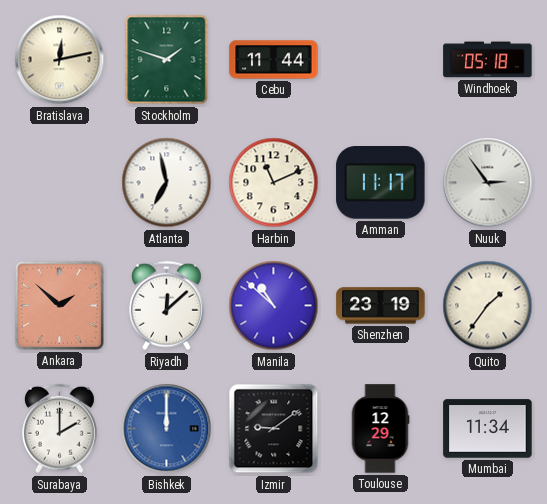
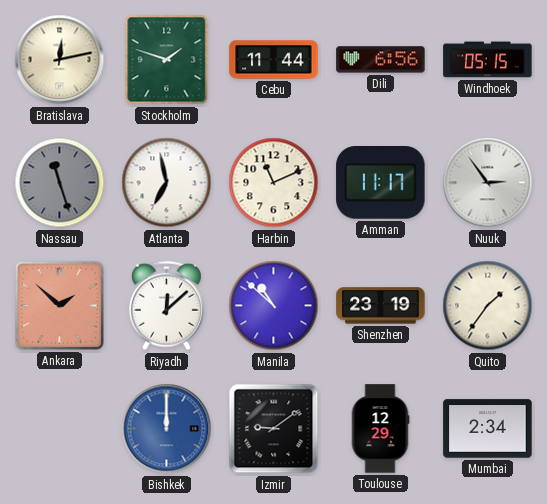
Dili: none -> 6:56 (381, 60)
Windhoek: 05:18 -> 05:15 (488, 60)
Nassau: none -> 11:27 (60, 183)
Surabaya: 2:00 -> none (59, 429)
Mumbai: 11:34 -> 2:34 (488, 429)
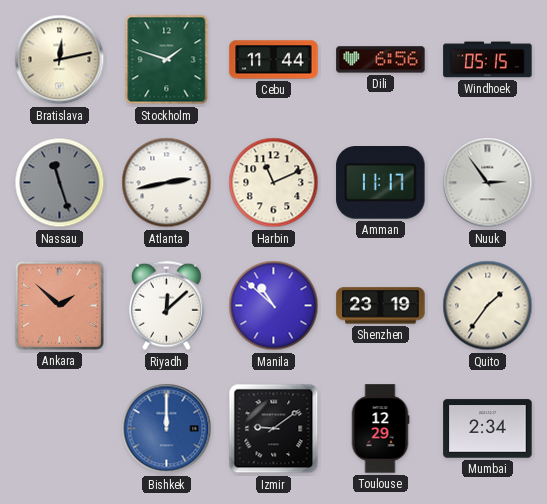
Atlanta: 6:58 -> 2:43 (167, 183)
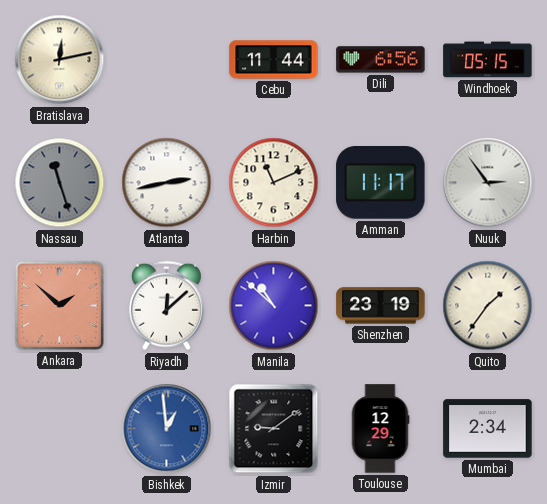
Stockholm: 1:48 -> none (167, 60)
Bishkek: 12:00 -> 12:59 (167, 429)
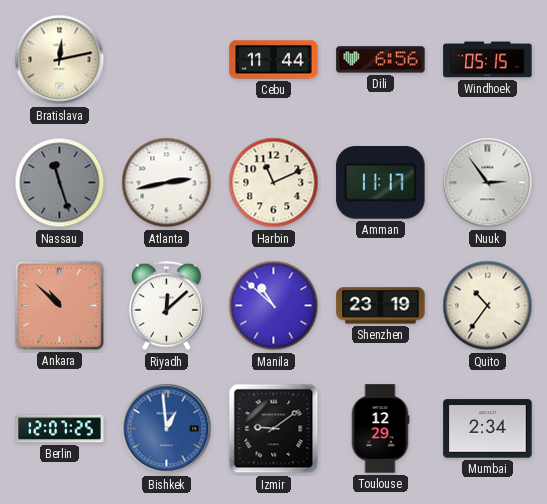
Ankara: 1:52 -> 10:52 (59, 305)
Quito: 1:36 -> 10:36 (488, 306)
Berlin: none -> 12:07 (60, 429)
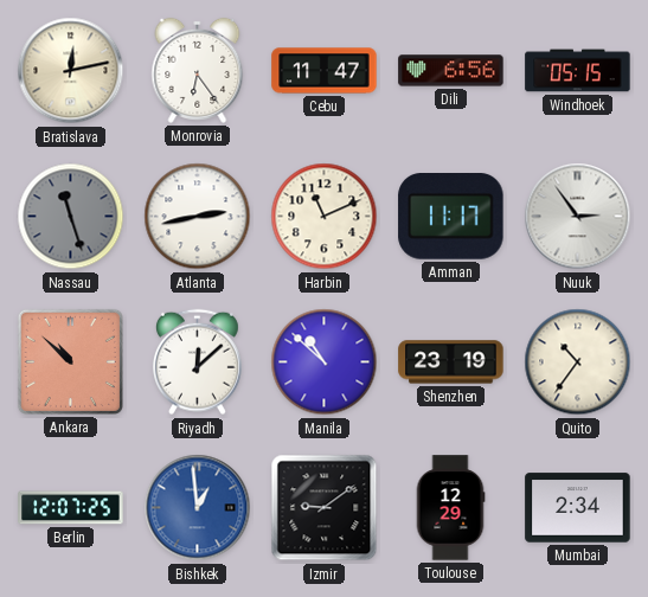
Monrovia: none -> 6:24 (198, 70)
Cebu: 11:44 -> 11:47 (325, 71)
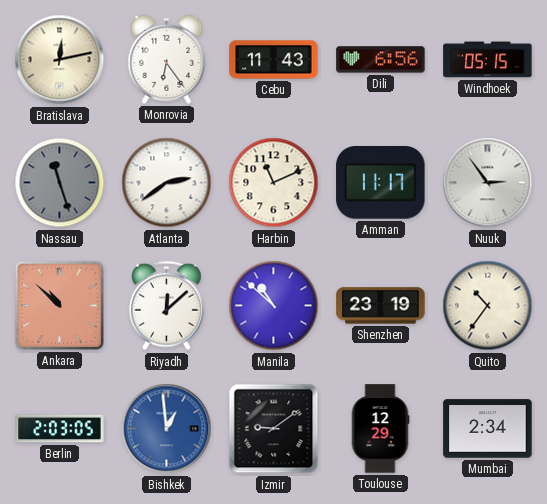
Cebu: 11:47 -> 11:43 (274, 60)
Atlanta: 2:43 -> 2:39 (167, 183)
Berlin: 12:07 -> 2:03 (60, 429)
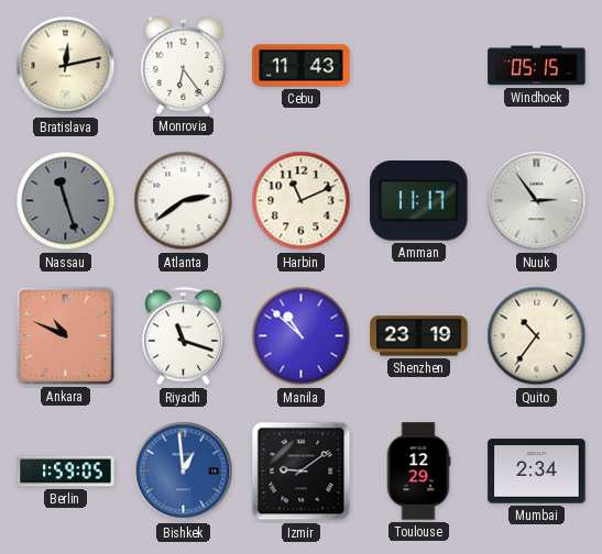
Dili: 6:56 -> none (381, 60)
Ankara: 10:52 -> 10:49 (65, 335)
Riyadh: 12:08 -> 11:18 (183, 336)
Berlin: 2:03 -> 1:59 (66, 472)
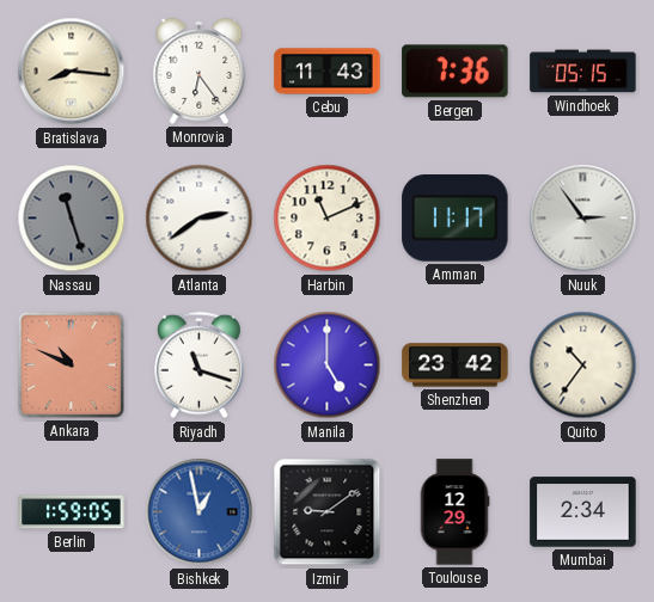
Bratislava: 12:13 -> 8:16 (72, 72)
Bergen: none -> 7:36 (456, 72)
Manila: 10:52 -> 5:00 (328, 365)
Shenzhen: 23:19 -> 23:42 (456, 365)
Bishkek: 12:59 -> 12:58 (200, 512)
